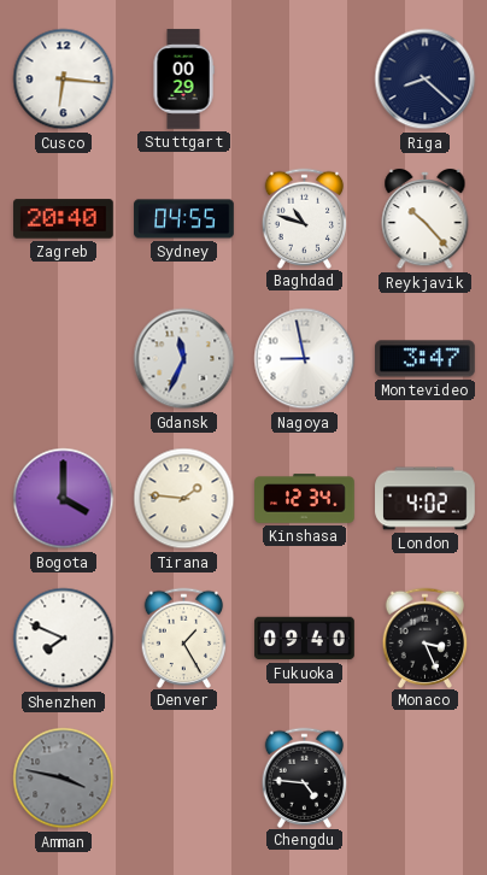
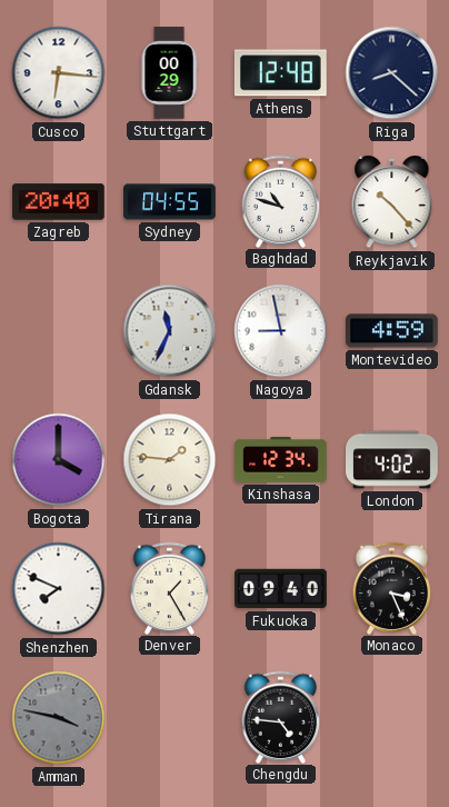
Athens: none -> 12:48 (280, 73)
Montevideo: 3:47 -> 4:59 (392, 331)
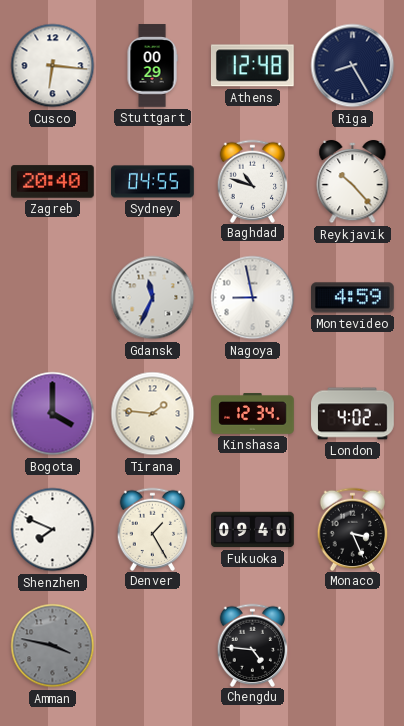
Riga: 8:22 -> 8:25 (353, 66)
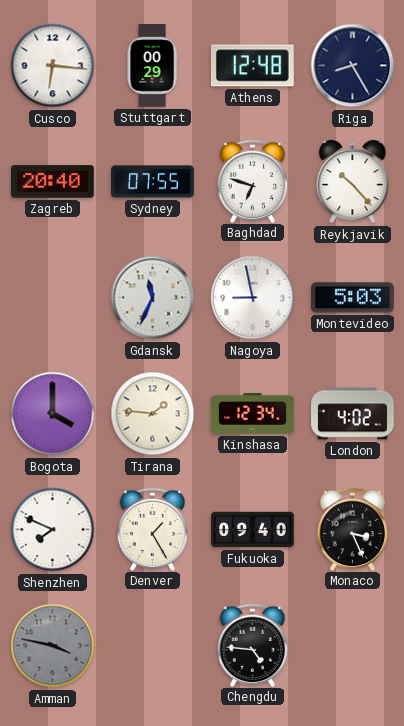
Sydney: 04:55 -> 07:55 (153, 182)
Baghdad: 10:48 -> 6:48 (253, 181)
Montevideo: 4:59 -> 5:03 (353, 298)
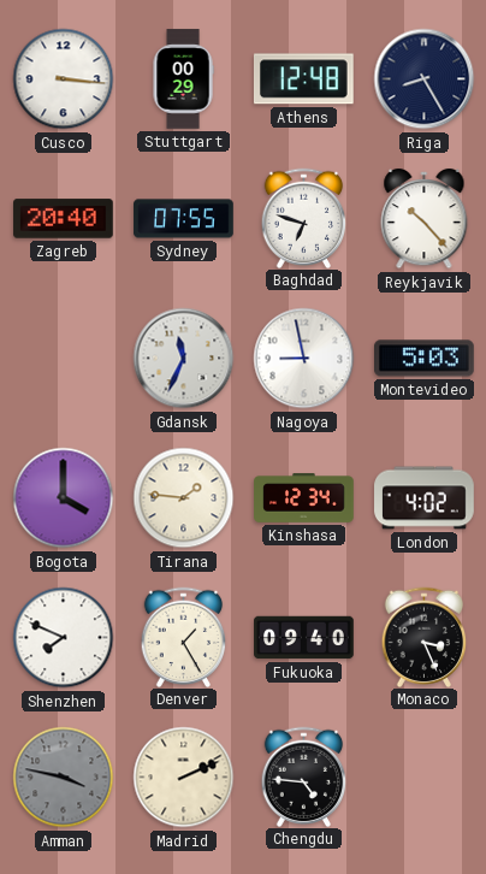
Cusco: 6:16 -> 3:16 (64, 79)
Madrid: none -> 2:11 (184, 778)
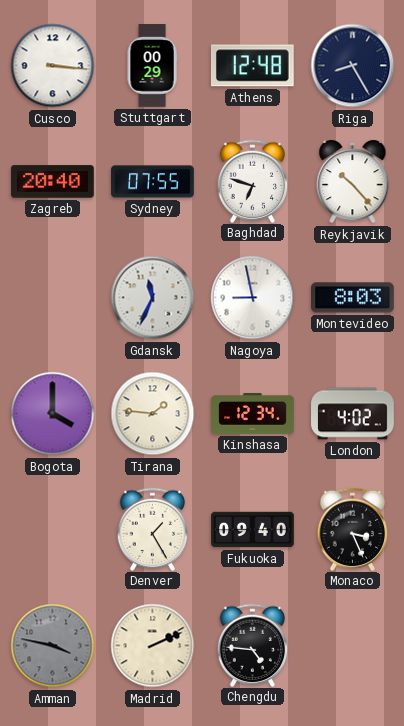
Montevideo: 5:03 -> 8:03 (353, 298)
Shenzhen: 7:49 -> none (64, 638)
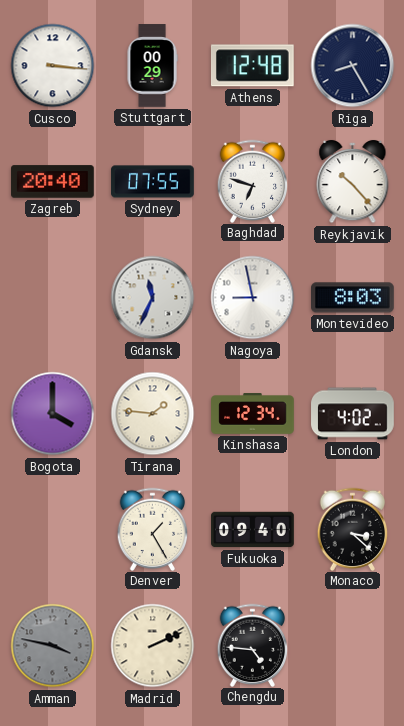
Monaco: 3:26 -> 3:22 (353, 529)
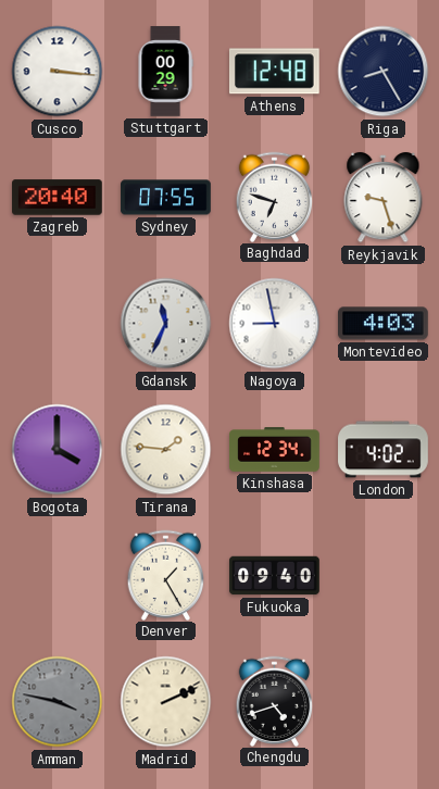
Reykjavik: 10:23 -> 9:27 (384, 198)
Montevideo: 8:03 -> 4:03 (384, 324)
Monaco: 3:22 -> none (353, 529)
Chengdu: 4:46 -> 4:42 (275, 701)
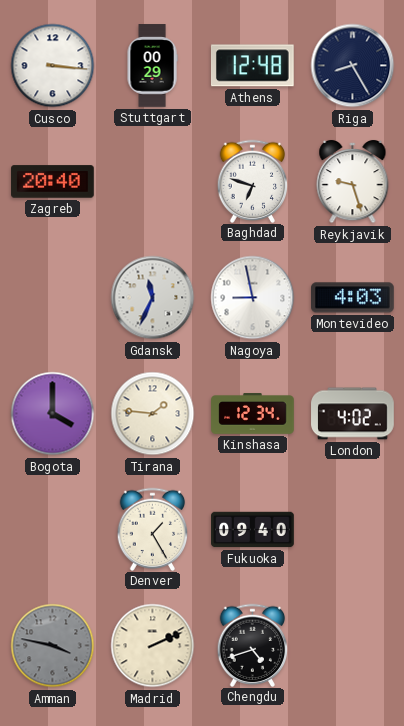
Sydney: 07:55 -> none (166, 198)
